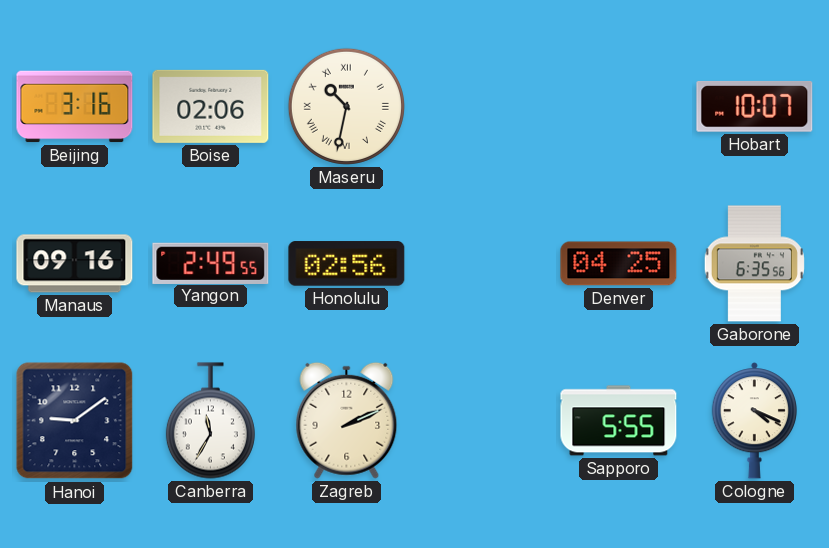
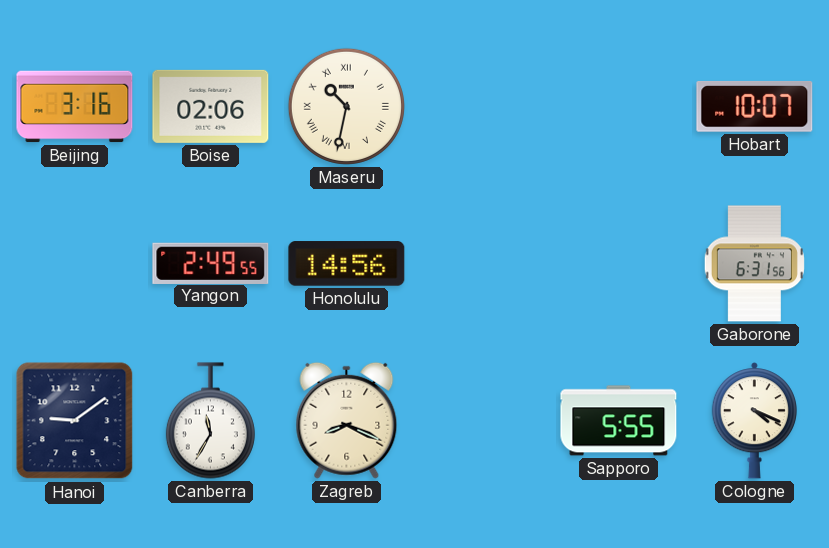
Manaus: 09:16 -> none (75, 264)
Honolulu: 02:56 -> 14:56 (347, 264)
Denver: 04:25 -> none (619, 264)
Gaborone: 6:35 -> 6:31 (754, 264)
Zagreb: 2:11 -> 8:19 (347, 420)
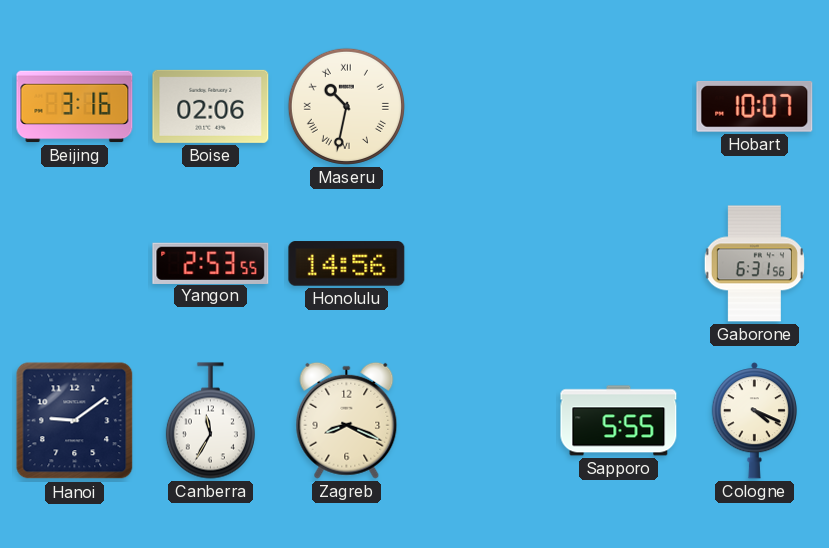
Yangon: 2:49 -> 2:53 (211, 263)
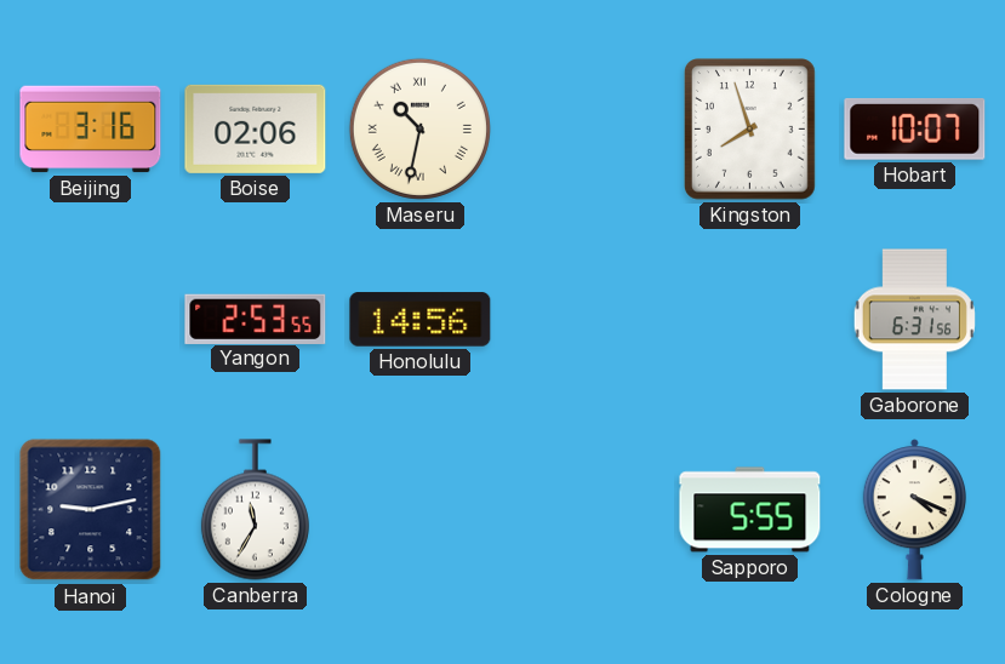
Kingston: none -> 7:57 (750, 130)
Hanoi: 9:09 -> 9:13 (91, 510)
Zagreb: 8:19 -> none (347, 420)
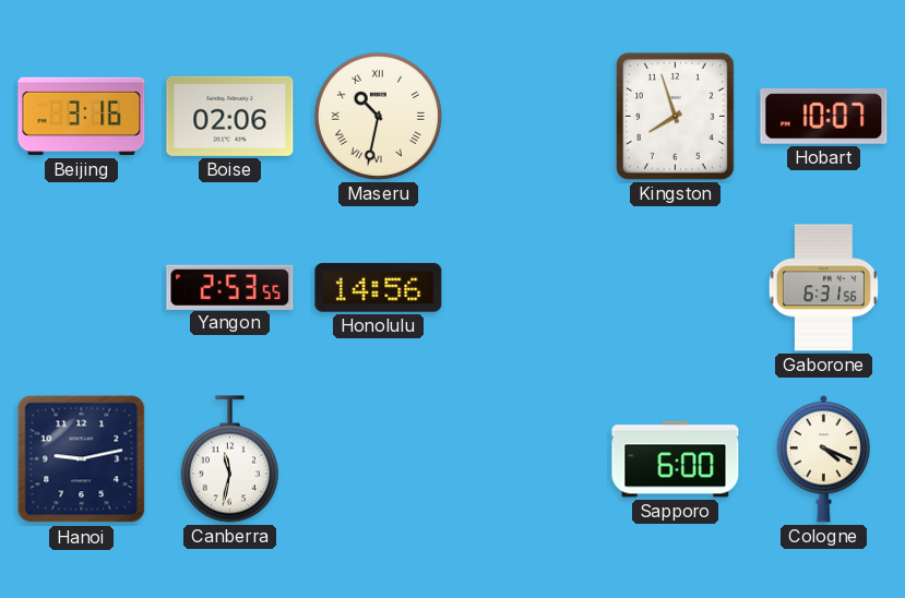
Canberra: 11:35 -> 11:32 (229, 459)
Sapporo: 5:55 -> 6:00 (676, 459)
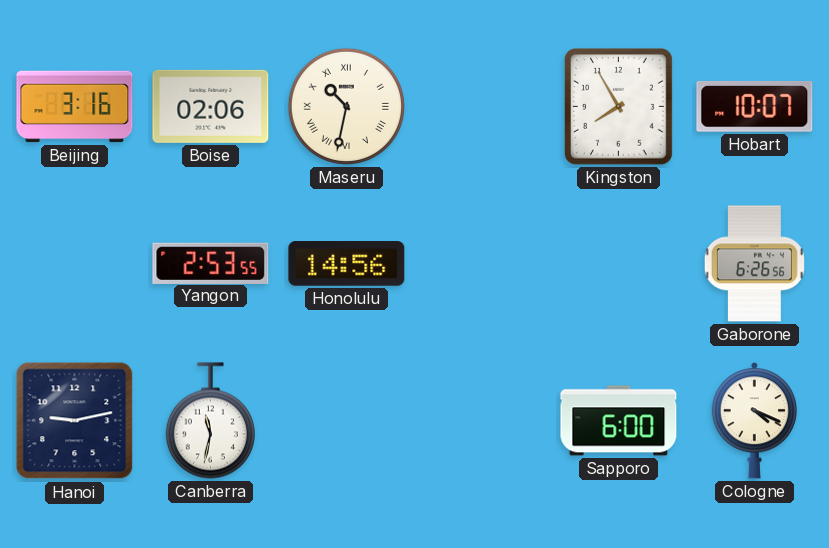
Kingston: 7:57 -> 7:55 (619, 107)
Gaborone: 6:31 -> 6:26 (754, 264)
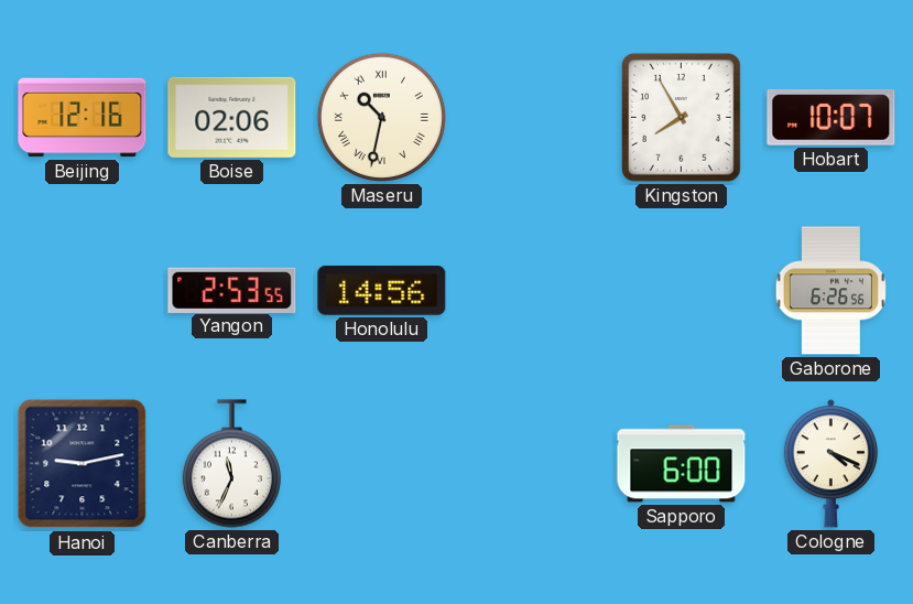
Beijing: 3:16 -> 12:16 (83, 118)
Canberra: 11:32 -> 11:34 (231, 464)
